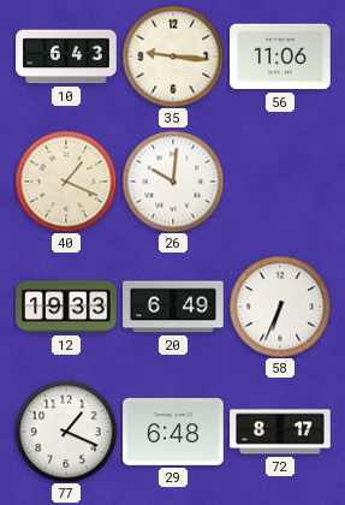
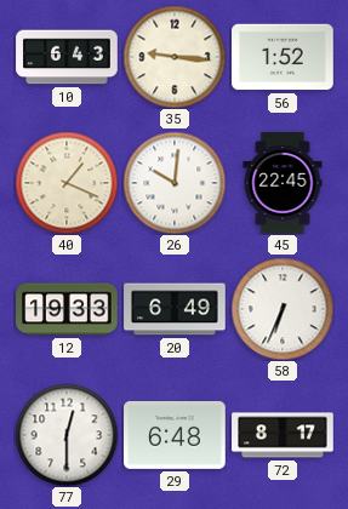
56: 11:06 -> 1:52 (283, 57)
45: none -> 22:45 (283, 183)
77: 1:19 -> 12:30 (67, 435)
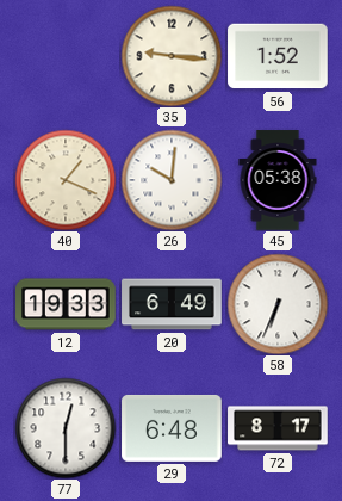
10: 6:43 -> none (67, 57)
45: 22:45 -> 05:38 (278, 180)
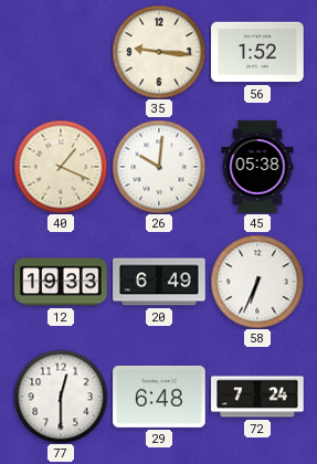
72: 8:17 -> 7:24 (257, 397)
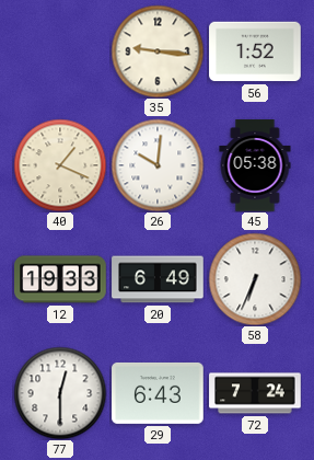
29: 6:48 -> 6:43 (158, 393)
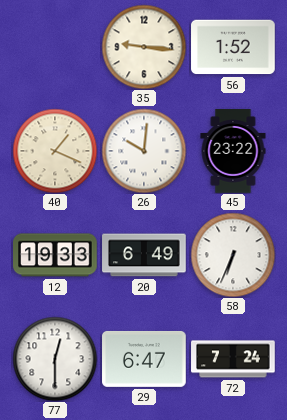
45: 05:38 -> 23:22 (233, 151)
29: 6:43 -> 6:47 (144, 359)
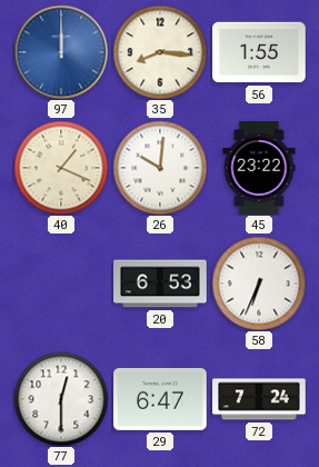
97: none -> 12:00 (61, 52)
35: 9:16 -> 8:16 (160, 52)
56: 1:52 -> 1:55 (259, 52)
12: 19:33 -> none (55, 255)
20: 6:49 -> 6:53 (160, 284)
